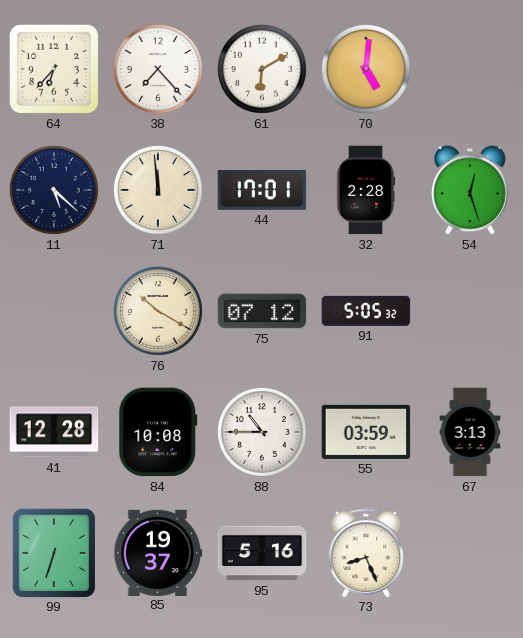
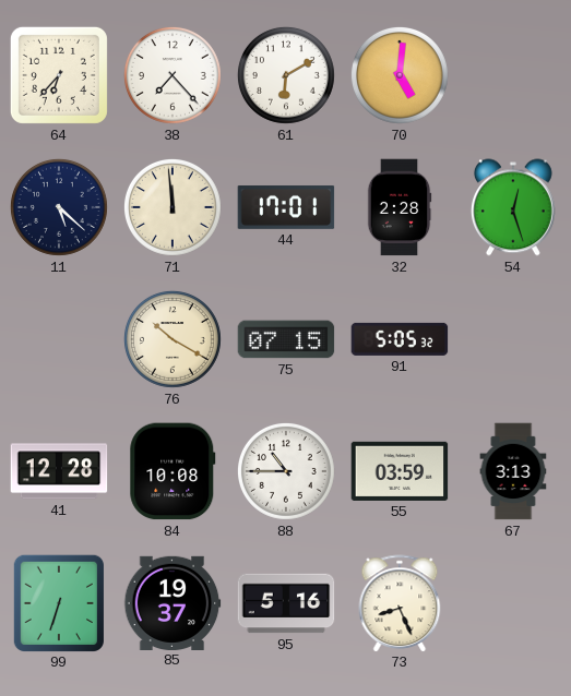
75: 07:12 -> 07:15 (286, 339)
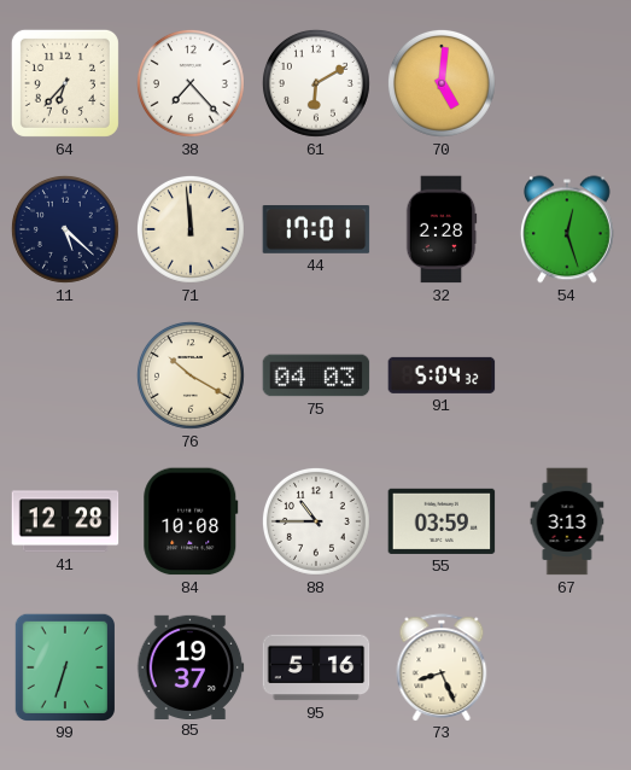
75: 07:15 -> 04:03 (316, 375)
91: 5:05 -> 5:04 (442, 375)
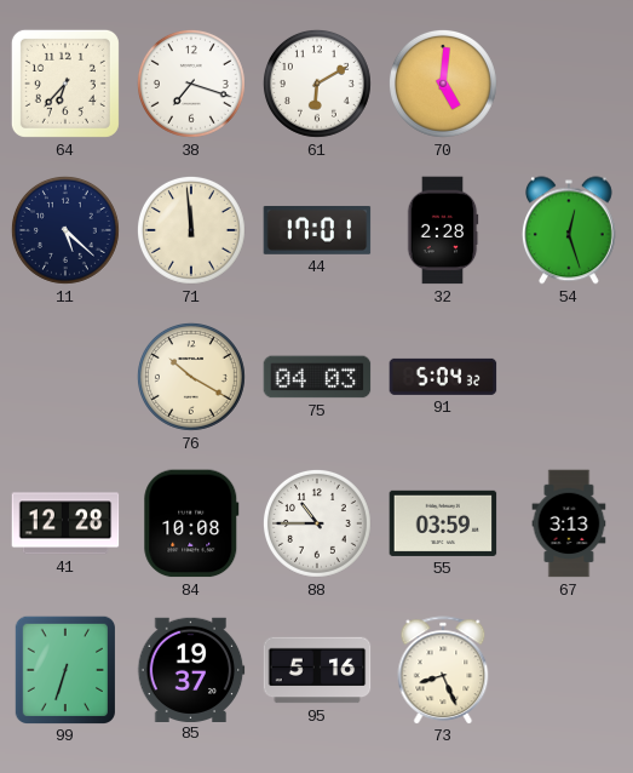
38: 7:23 -> 7:18 (191, 84)
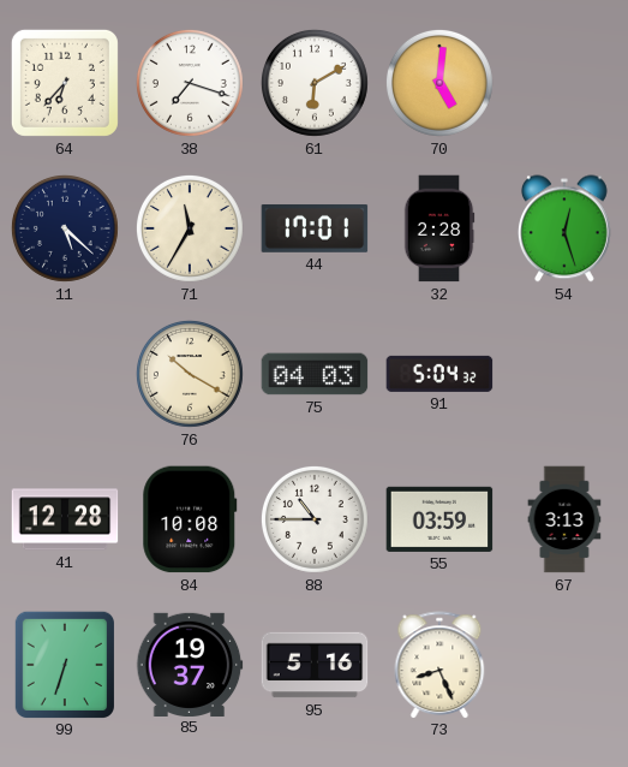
71: 11:59 -> 11:35 (190, 228)
